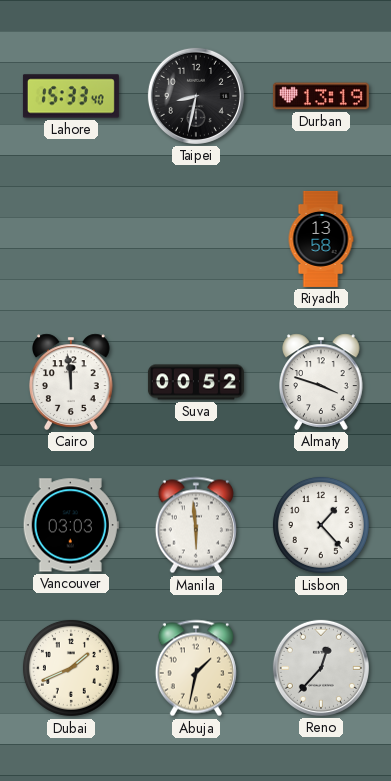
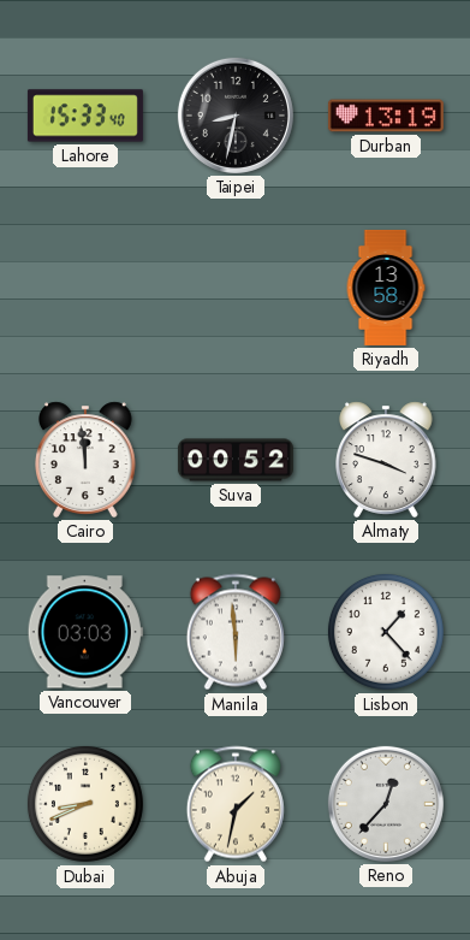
Dubai: 1:41 -> 8:41 (85, 804)
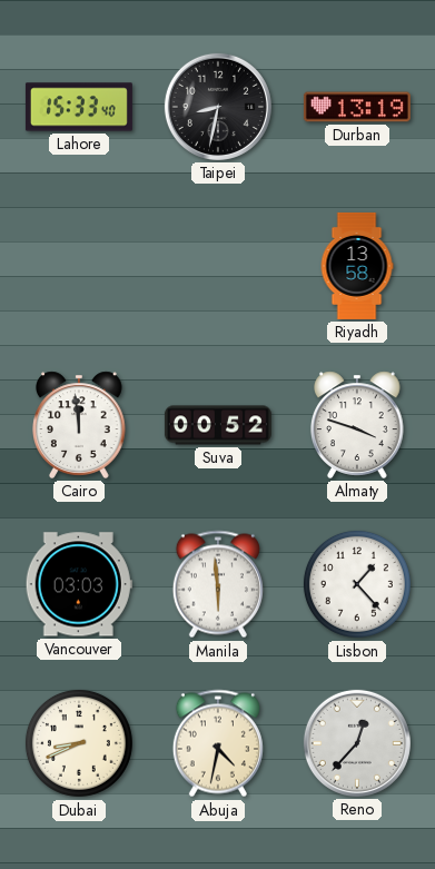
Abuja: 1:32 -> 4:32 (218, 743)
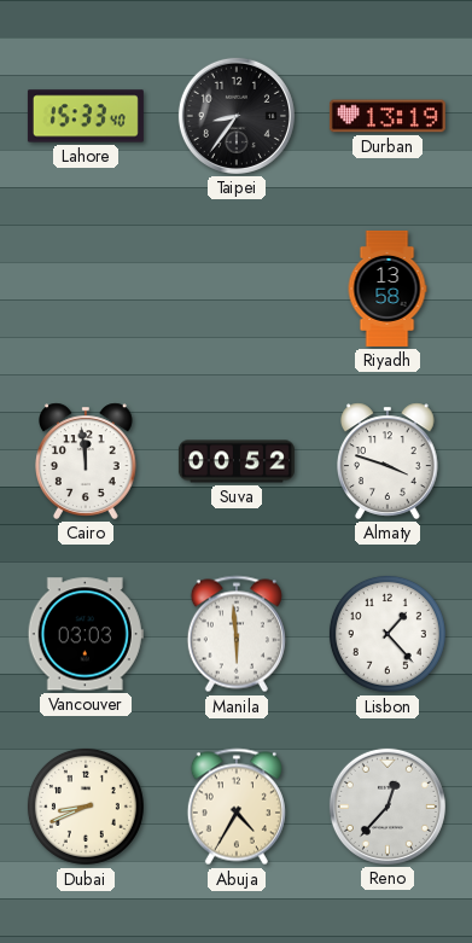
Taipei: 8:32 -> 8:36 (237, 116)
Abuja: 4:32 -> 4:35 (237, 807)
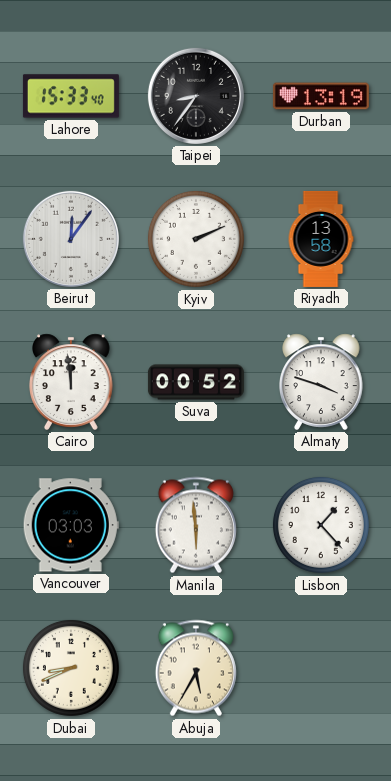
Beirut: none -> 12:06 (71, 239)
Kyiv: none -> 2:11 (196, 239)
Abuja: 4:35 -> 5:35 (196, 668)
Reno: 12:37 -> none (387, 807)
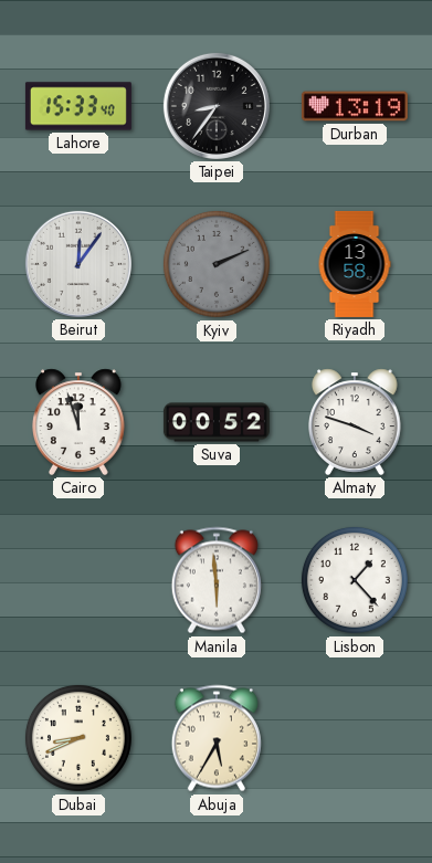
Kyiv dial: white -> grey (217, 264)
Cairo: 11:59 -> 11:57 (80, 422)
Vancouver: 03:03 -> none (71, 525)
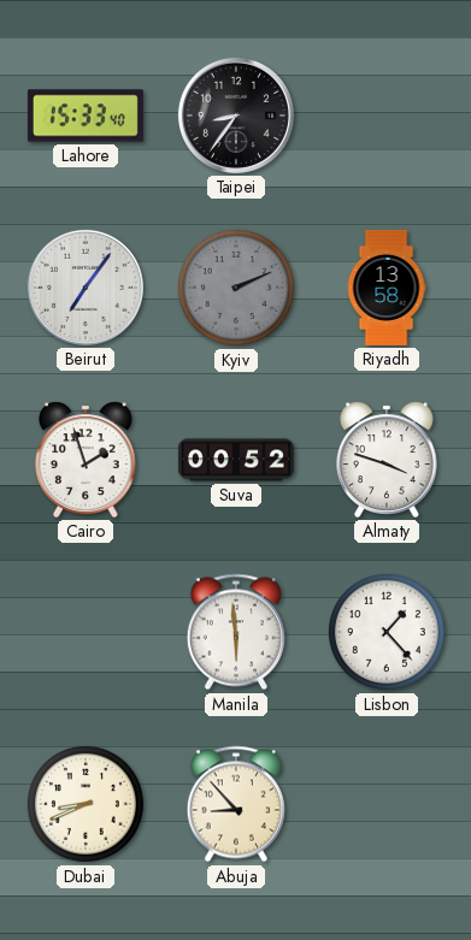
Durban: 13:19 -> none (355, 106)
Beirut: 12:06 -> 7:06 (86, 288)
Cairo: 11:57 -> 1:57 (87, 460)
Abuja: 5:35 -> 8:53 (236, 804)
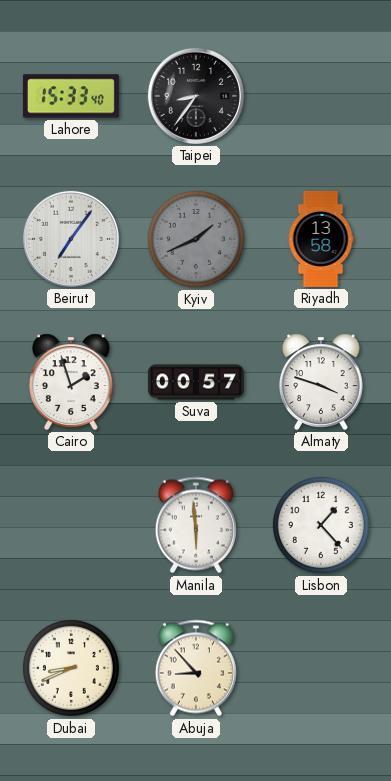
Kyiv: 2:11 -> 1:41 (196, 239)
Suva: 00:52 -> 00:57 (196, 382)
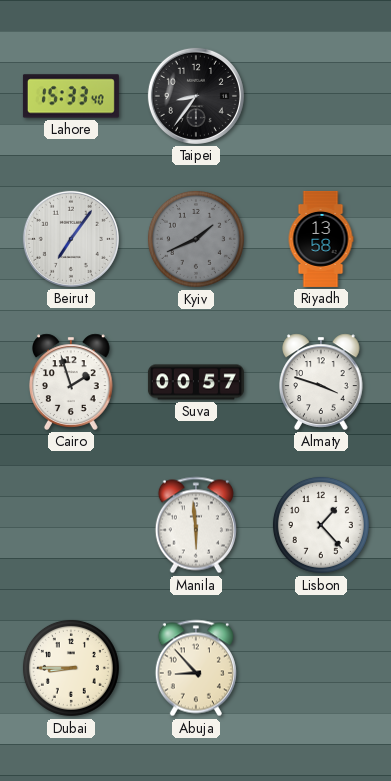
Dubai: 8:41 -> 8:45 (71, 668)
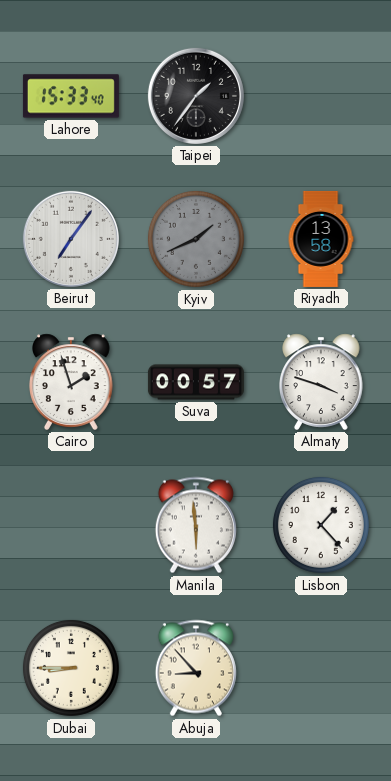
Taipei: 8:36 -> 1:36 (196, 96)
